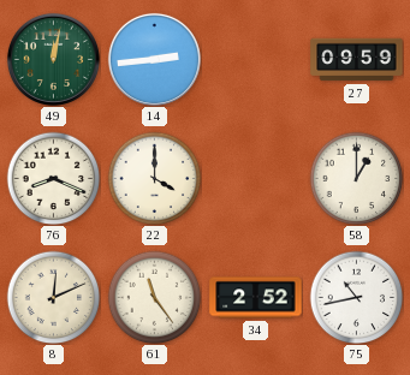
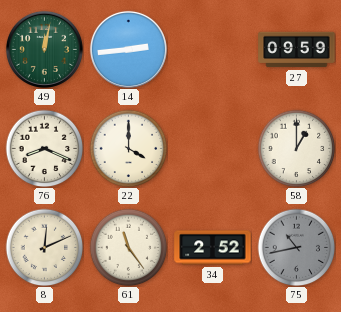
75 dial: white -> grey (296, 247)
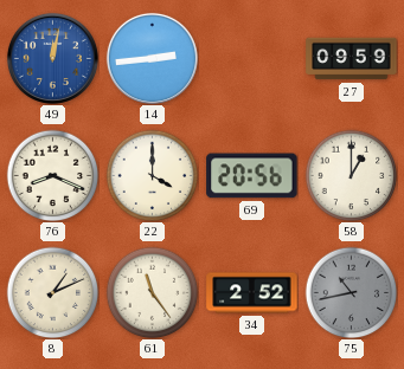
49 dial: green -> blue (52, 58)
69: none -> 20:56 (252, 176)
8: 12:11 -> 1:11 (52, 292)
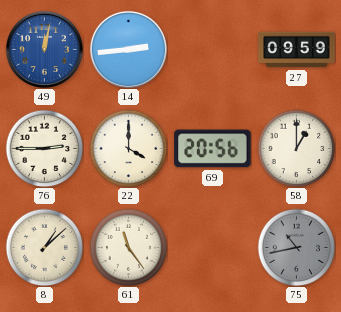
76: 8:19 -> 2:45 (44, 148)
8: 1:11 -> 1:08 (44, 247)
34: 2:52 -> none (252, 293)
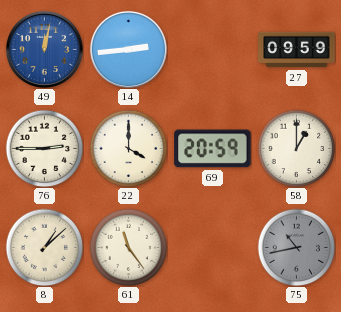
69: 20:56 -> 20:59 (213, 149)
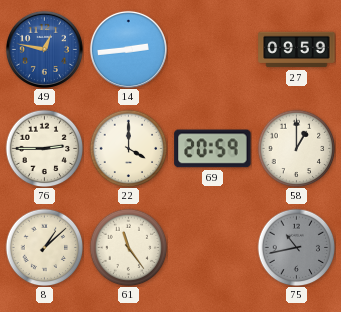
49: 12:02 -> 12:47 (44, 49)
